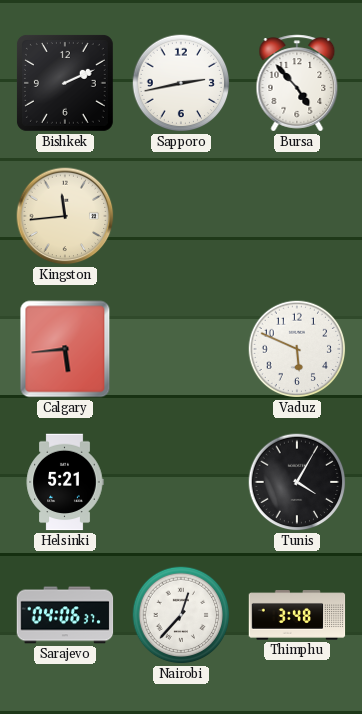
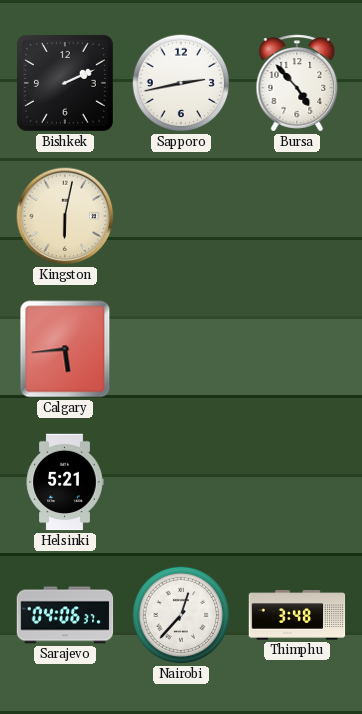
Kingston: 11:44 -> 6:02 (65, 216)
Vaduz: 5:49 -> none (297, 349)
Tunis: 4:05 -> none (297, 482)
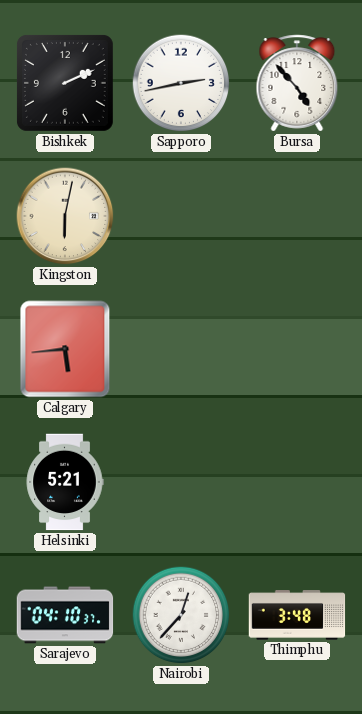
Sarajevo: 04:06 -> 04:10 (65, 615)
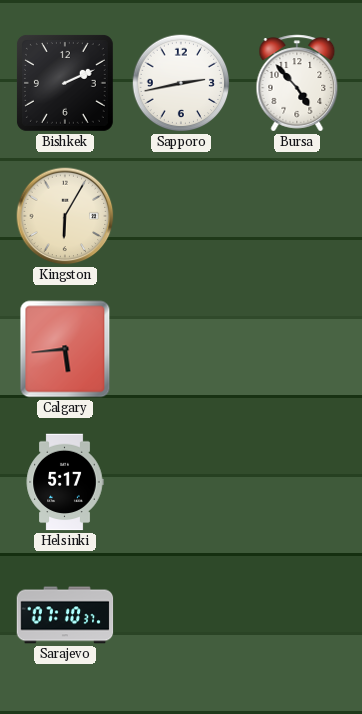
Kingston: 6:02 -> 6:05 (65, 216)
Helsinki: 5:21 -> 5:17 (65, 482)
Sarajevo: 04:10 -> 07:10 (65, 615)
Nairobi: 12:37 -> none (181, 615)
Thimphu: 3:48 -> none (297, 615)
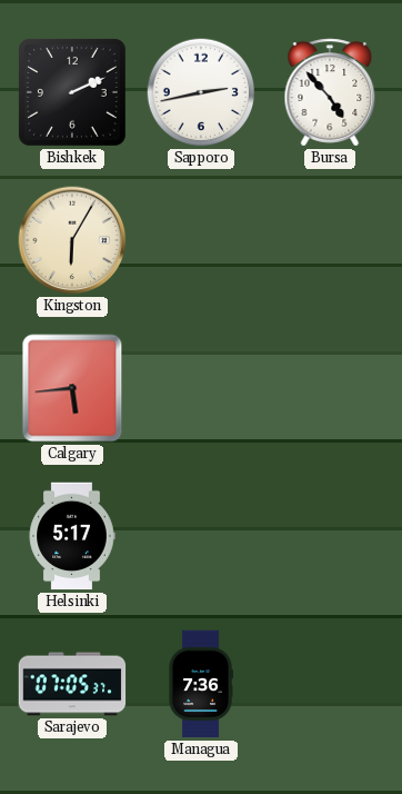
Sarajevo: 07:10 -> 07:05 (72, 684)
Managua: none -> 7:36 (201, 684)
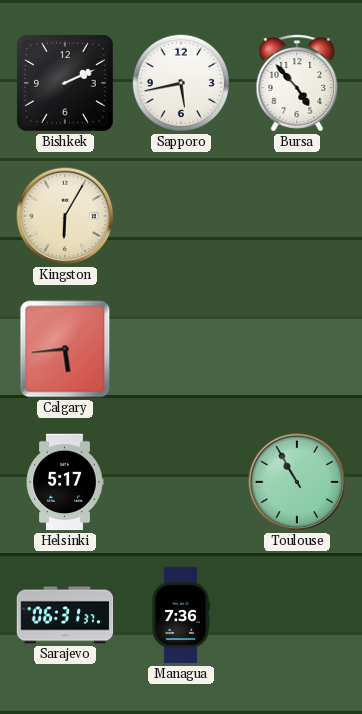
Sapporo: 2:43 -> 5:43 (181, 83)
Toulouse: none -> 10:55 (297, 482)
Sarajevo: 07:05 -> 06:31 (65, 615)
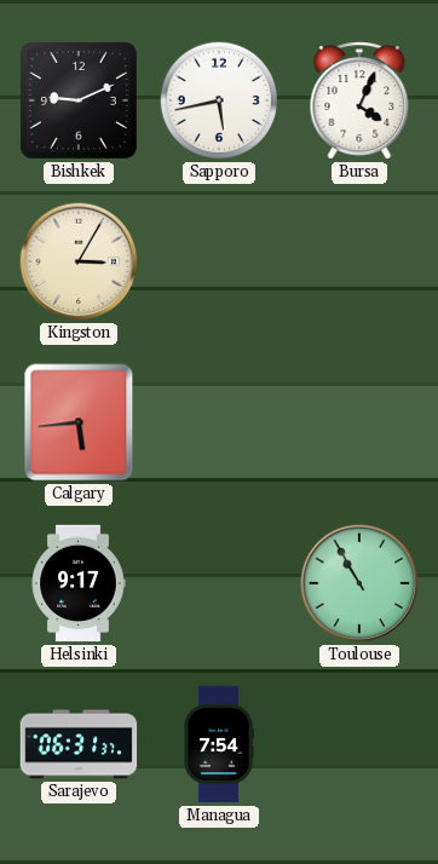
Bishkek: 2:11 -> 9:11 (79, 100)
Bursa: 4:53 -> 4:04 (359, 100)
Kingston: 6:05 -> 3:05 (79, 261)
Helsinki: 5:17 -> 9:17 (79, 583)
Managua: 7:36 -> 7:54 (219, 744)
